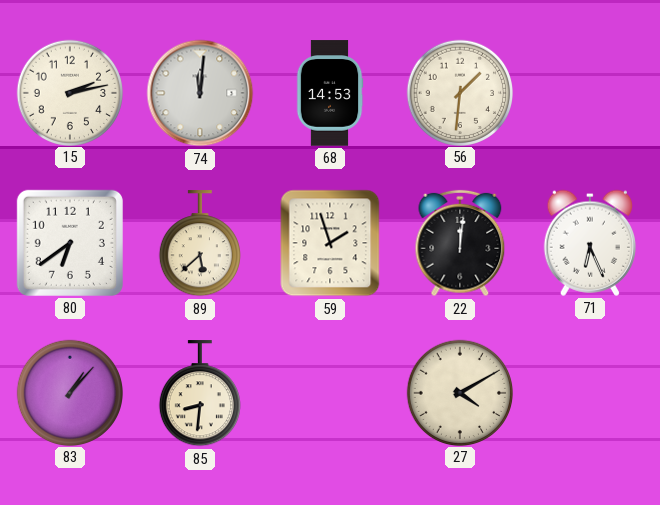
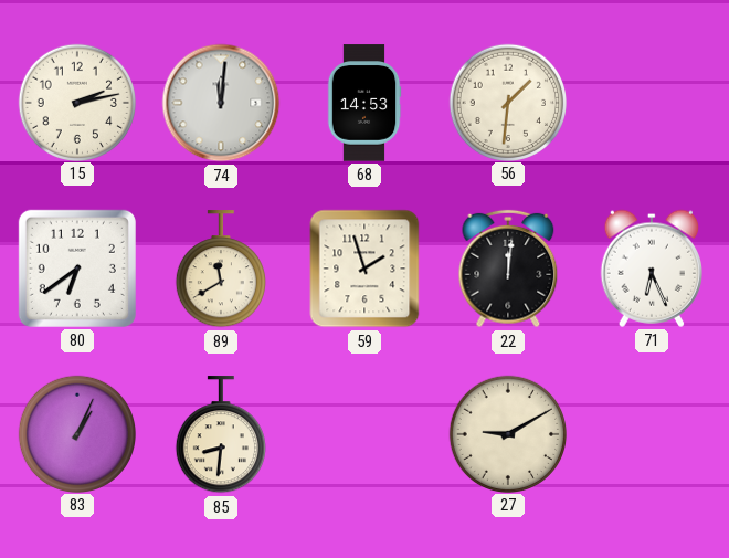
89: 5:38 -> 11:40 (220, 270)
83: 1:07 -> 1:04 (76, 433)
27: 4:10 -> 9:10 (507, 433)
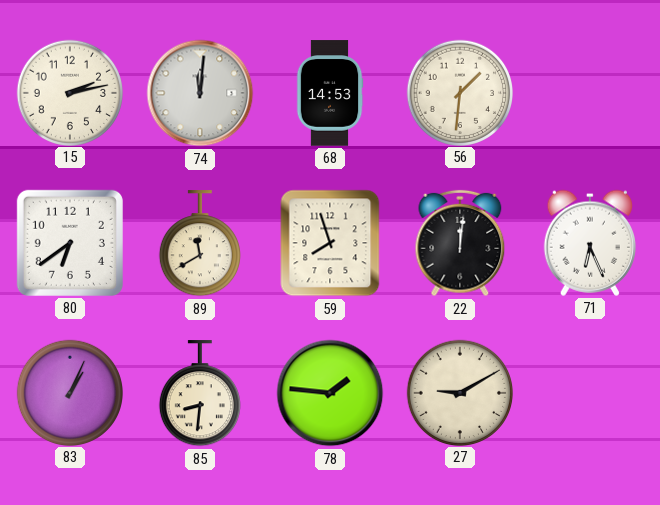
59: 1:57 -> 7:57 (330, 243)
78: none -> 1:46 (330, 393)
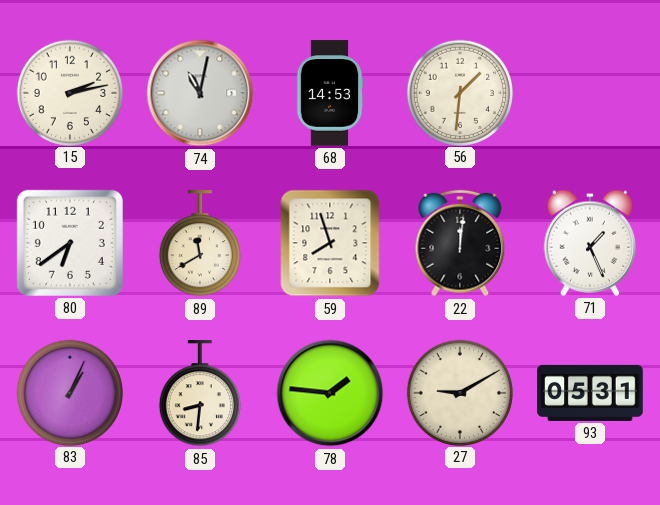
74: 12:01 -> 11:02 (200, 93)
71: 6:26 -> 1:26 (589, 243)
93: none -> 05:31 (590, 393)
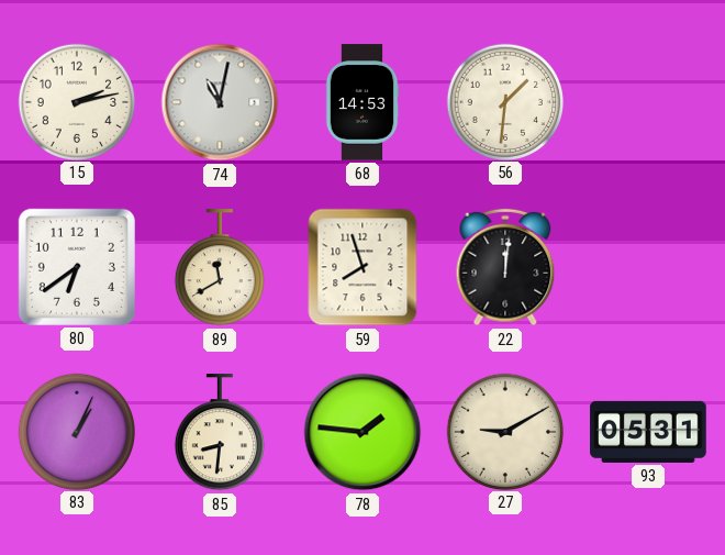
71: 1:26 -> none (589, 243)
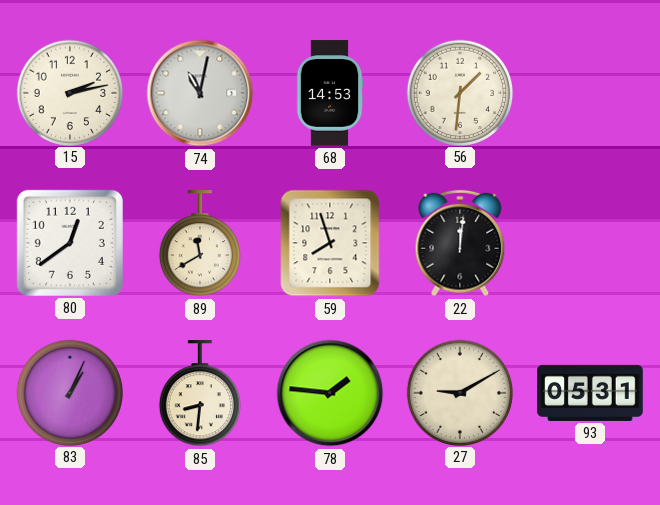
80: 6:39 -> 12:39 (70, 243)
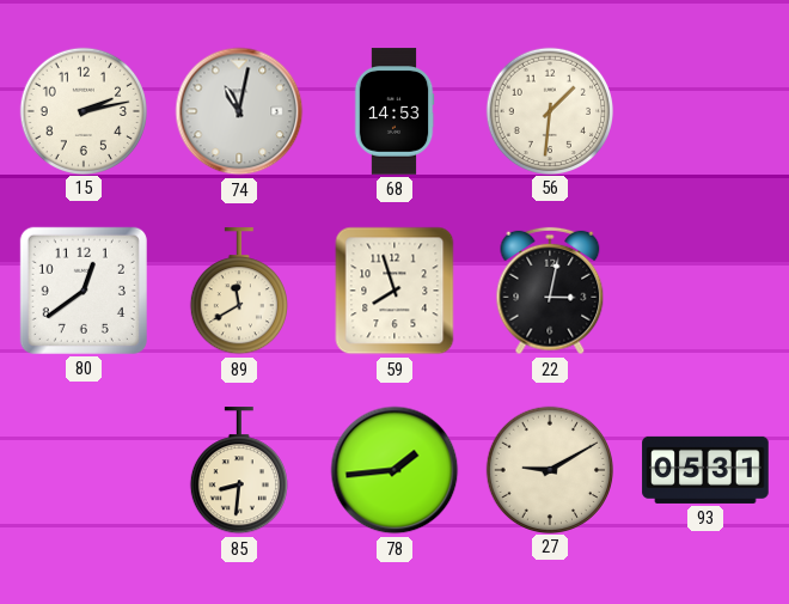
22: 12:01 -> 3:02 (550, 291)
83: 1:04 -> none (69, 392)
78: 1:46 -> 1:44 (395, 470)
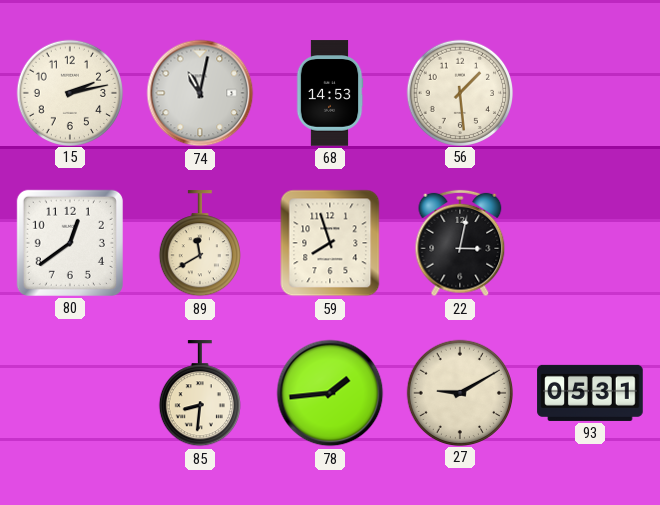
56: 1:31 -> 1:29 (459, 92)
